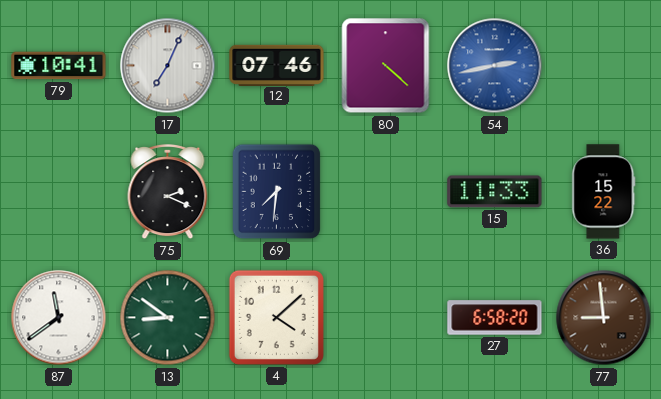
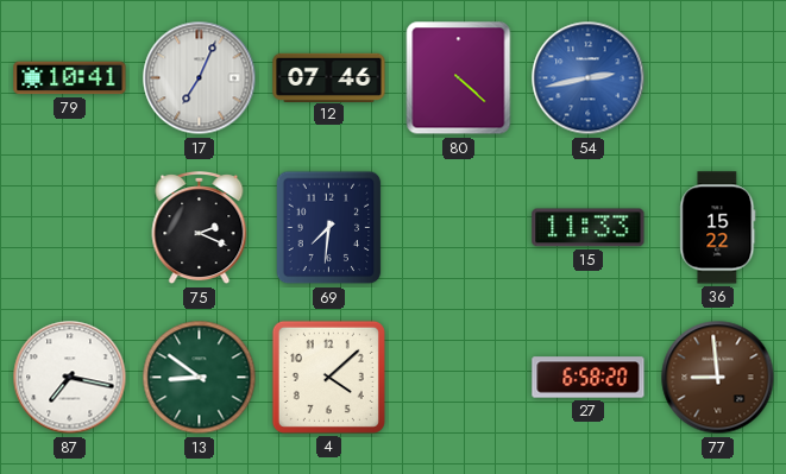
87: 11:39 -> 7:17 (70, 378)
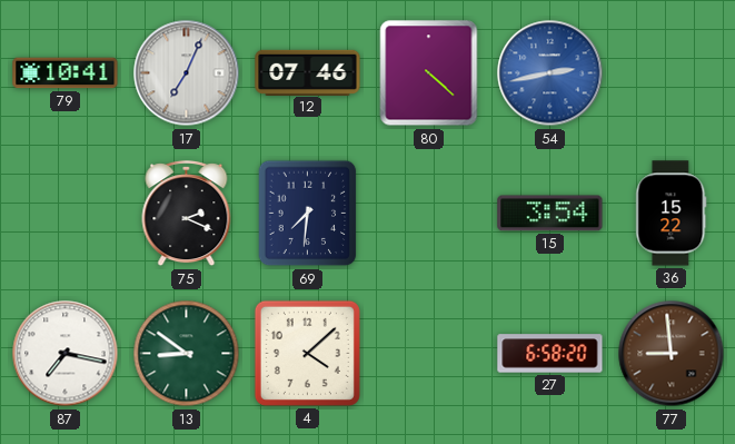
15: 11:33 -> 3:54 (550, 214)
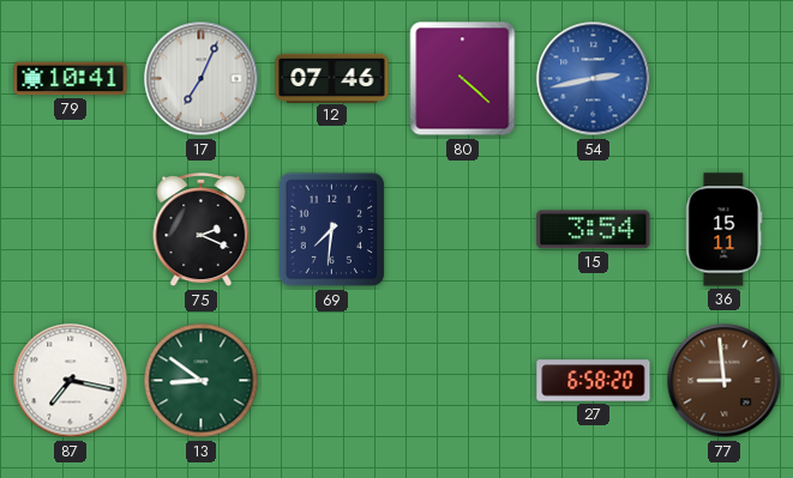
36: 15:22 -> 15:11 (725, 230)
4: 4:08 -> none (307, 353)
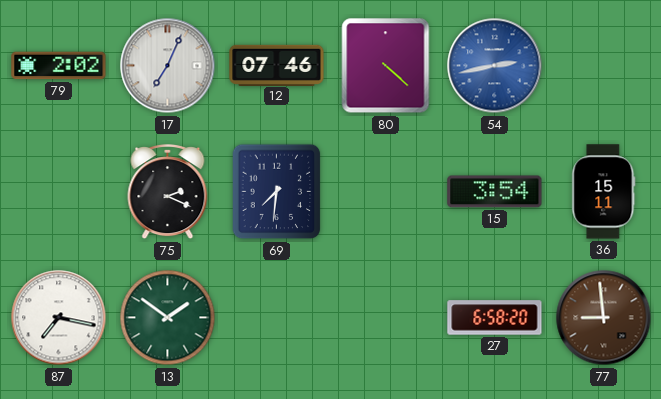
79: 10:41 -> 2:02 (59, 66)
13: 8:51 -> 1:51 (168, 318)
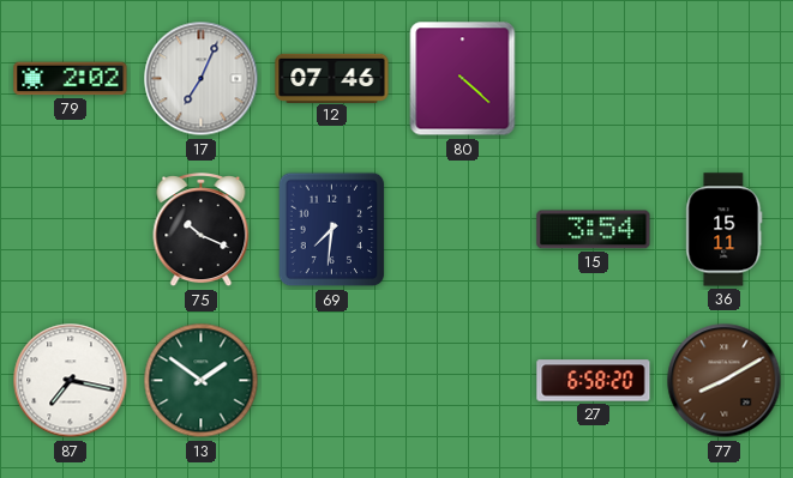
54: 2:43 -> none (495, 66)
75: 2:19 -> 10:19 (202, 231)
77: 8:59 -> 8:10 (725, 381)
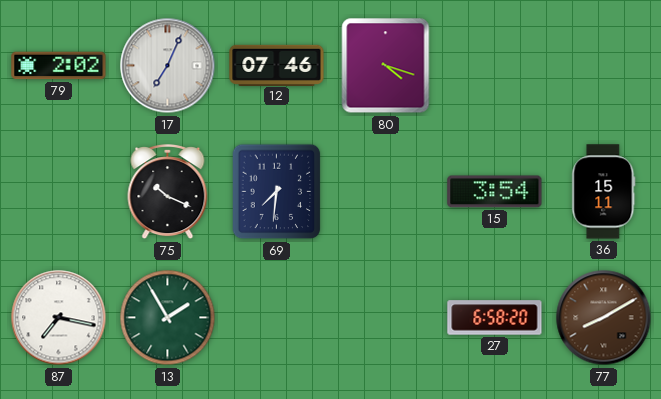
80: 4:22 -> 4:18 (386, 66)
13: 1:51 -> 1:55 (168, 318)
